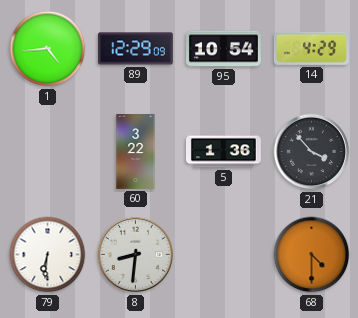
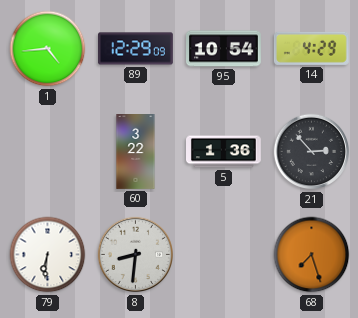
21: 3:53 -> 2:53 (312, 152)
68: 4:30 -> 7:27 (312, 255)
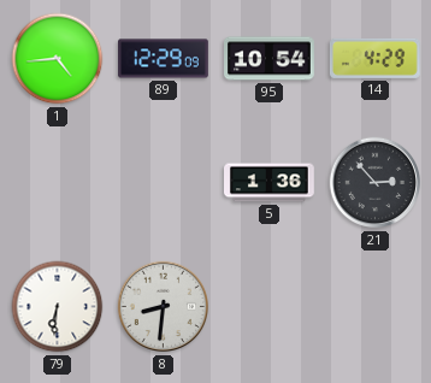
60: 3:22 -> none (136, 152)
68: 7:27 -> none (312, 255)
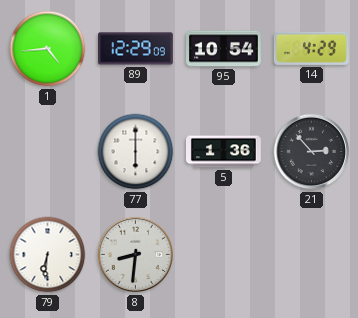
77: none -> 6:00 (136, 152)
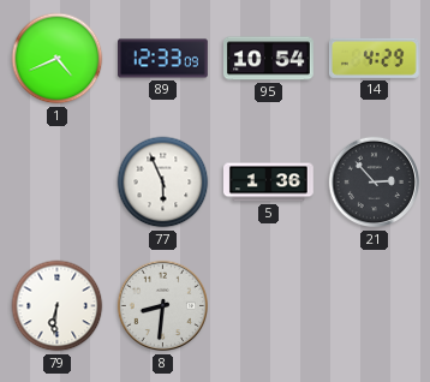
1: 4:44 -> 4:41 (58, 59)
89: 12:29 -> 12:33 (163, 59)
77: 6:00 -> 5:56 (163, 183)
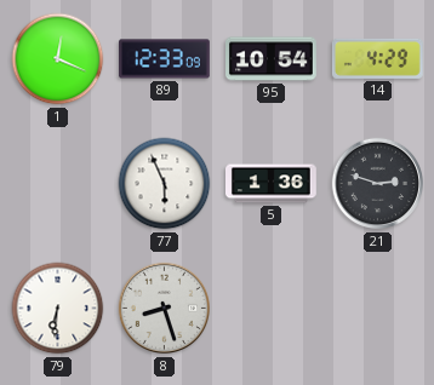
1: 4:41 -> 12:19 (58, 59)
21: 2:53 -> 2:48 (378, 184)
8: 8:31 -> 8:27 (165, 309)
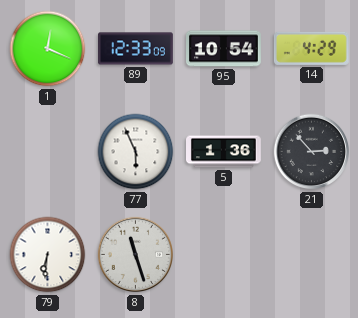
21: 2:48 -> 2:53 (312, 152)
8: 8:27 -> 11:27 (136, 255)
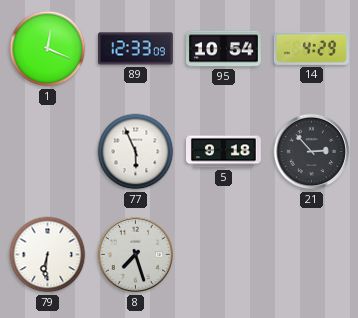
5: 1:36 -> 9:18 (224, 152)
8: 11:27 -> 7:27 (136, 255)
